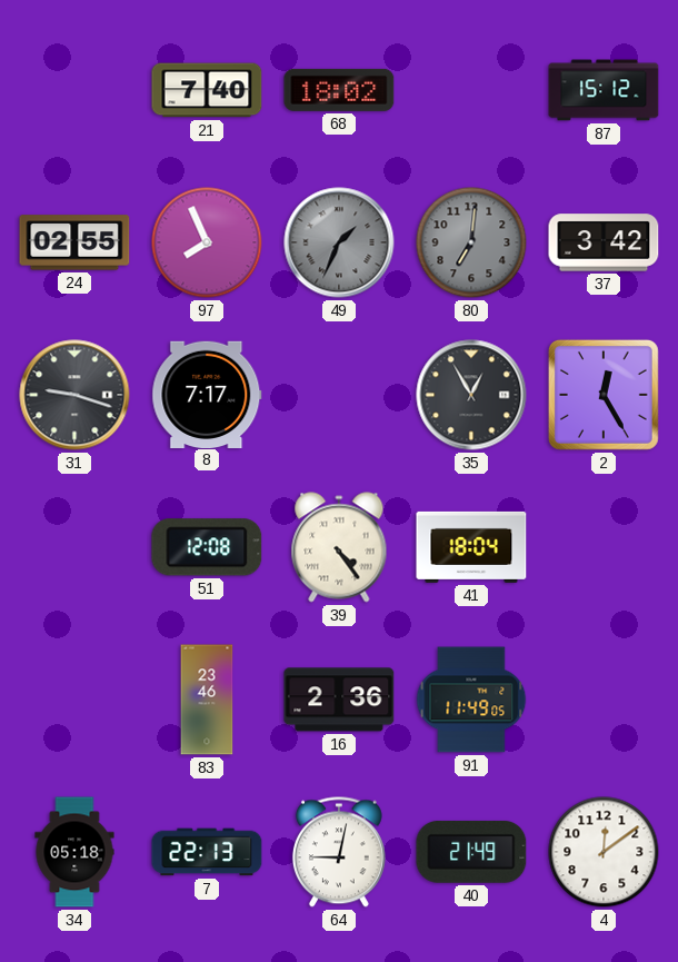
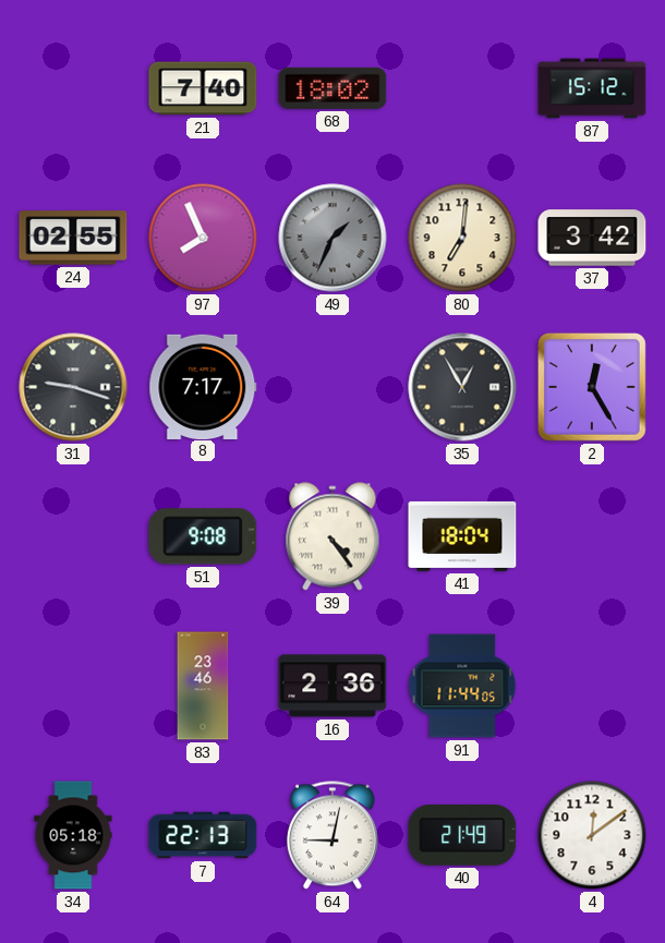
80 dial: grey -> cream (462, 238)
51: 12:08 -> 9:08 (203, 536)
91: 11:49 -> 11:44 (462, 686)
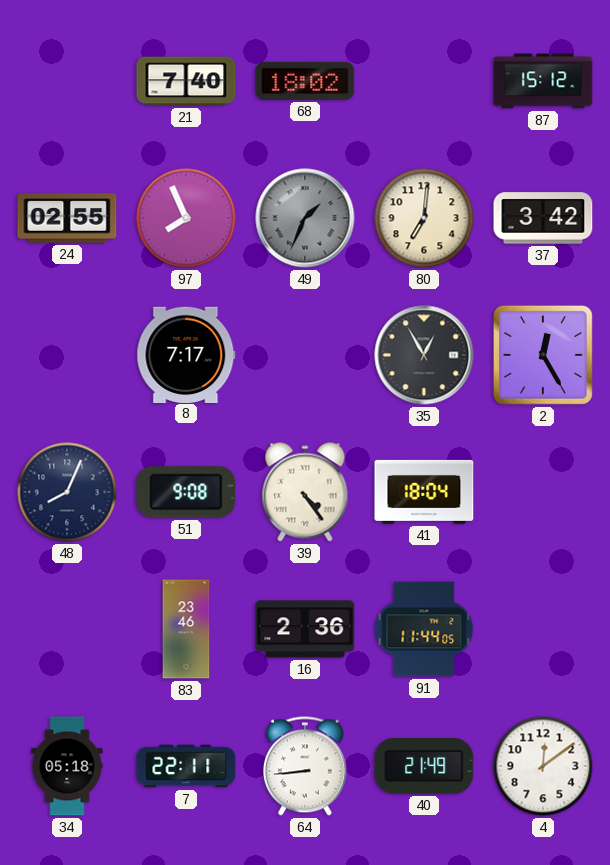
31: 9:18 -> none (73, 387)
48: none -> 8:04 (67, 492)
7: 22:13 -> 22:11 (186, 766)
64: 9:02 -> 8:44 (305, 766)
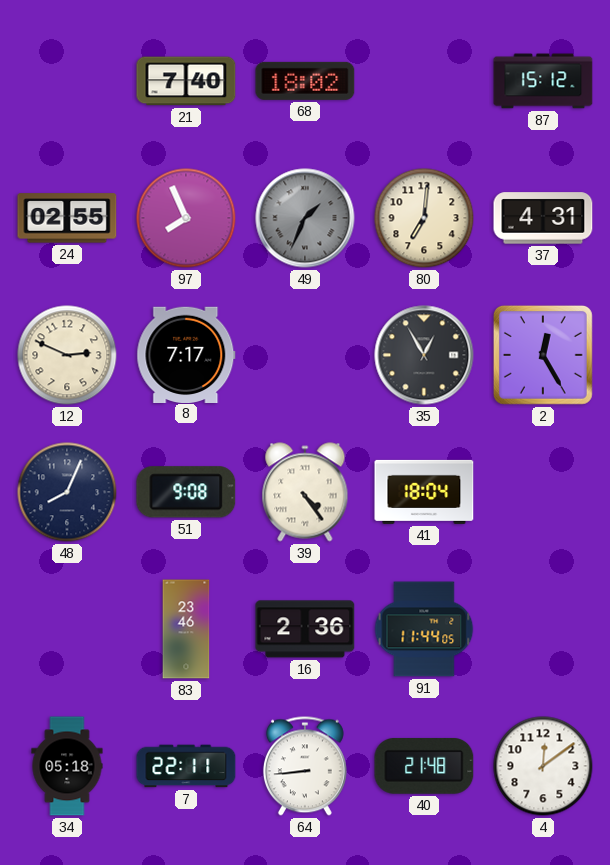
37: 3:42 -> 4:31 (543, 218)
12: none -> 2:49 (67, 355)
40: 21:49 -> 21:48 (424, 766)
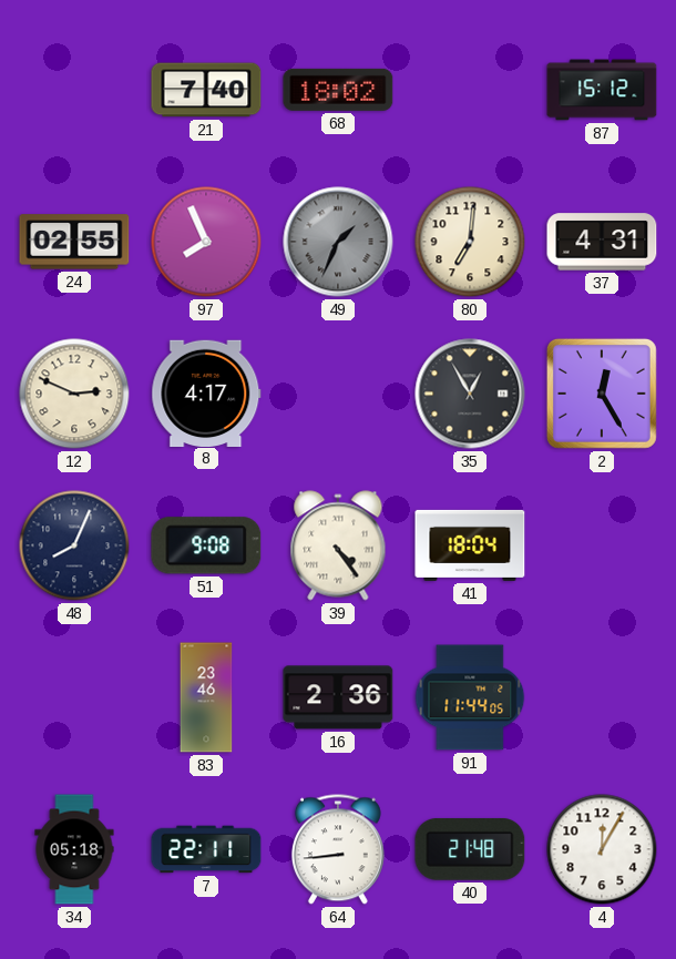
8: 7:17 -> 4:17 (206, 392)
4: 12:09 -> 12:05 (602, 849)
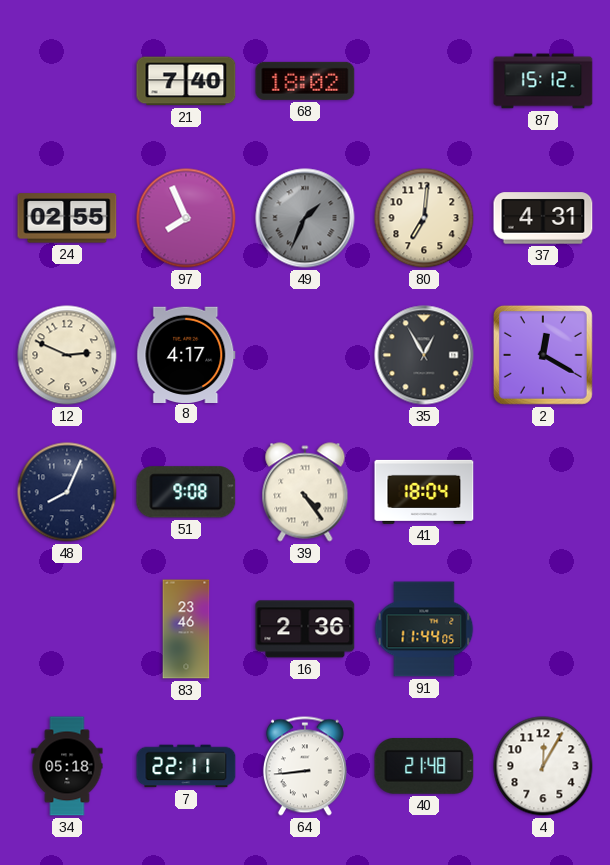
2: 12:25 -> 12:20 (543, 355)
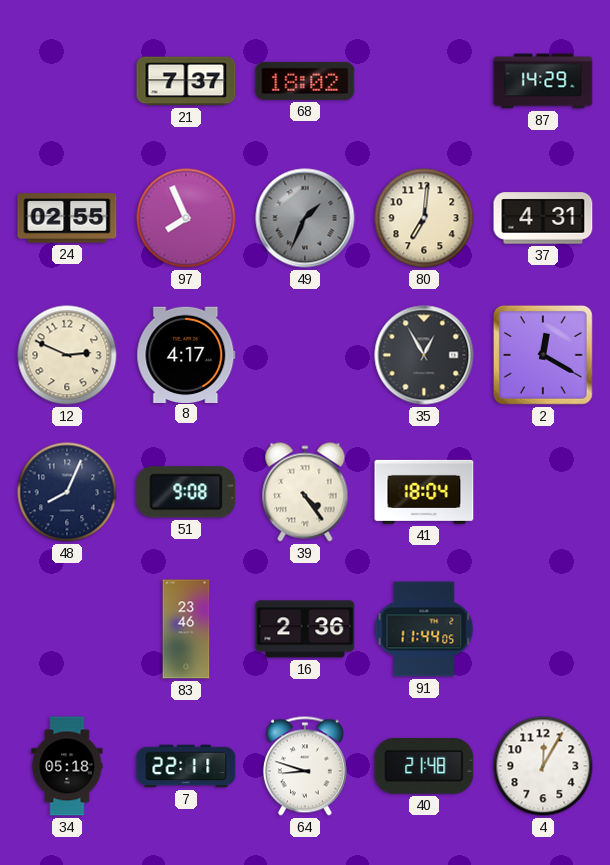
21: 7:40 -> 7:37 (186, 81)
87: 15:12 -> 14:29 (543, 81)
64: 8:44 -> 8:48 (305, 766)
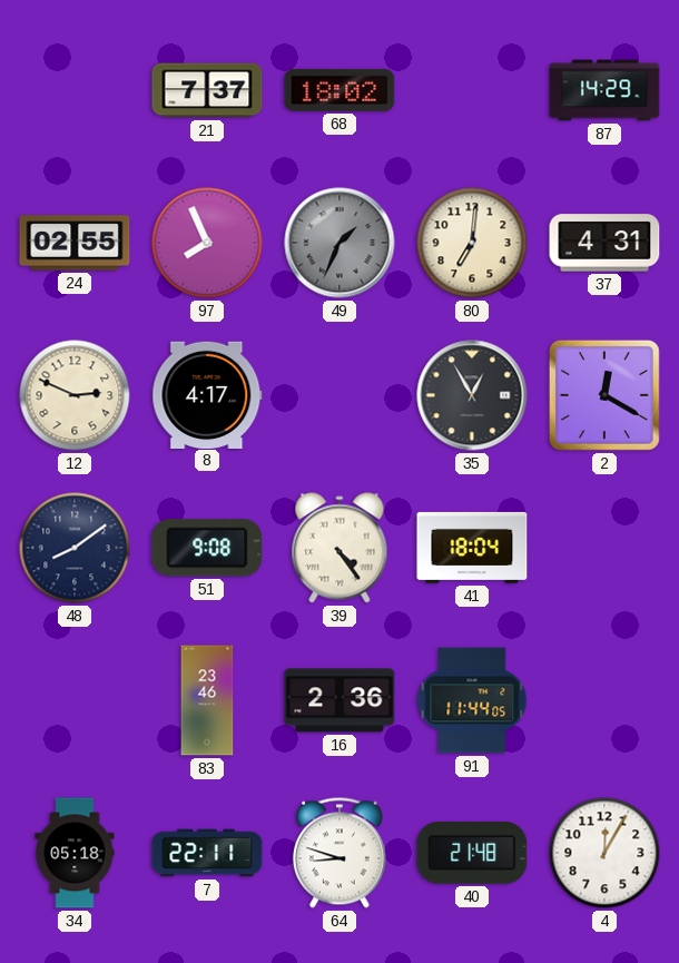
48: 8:04 -> 8:09 (75, 548)
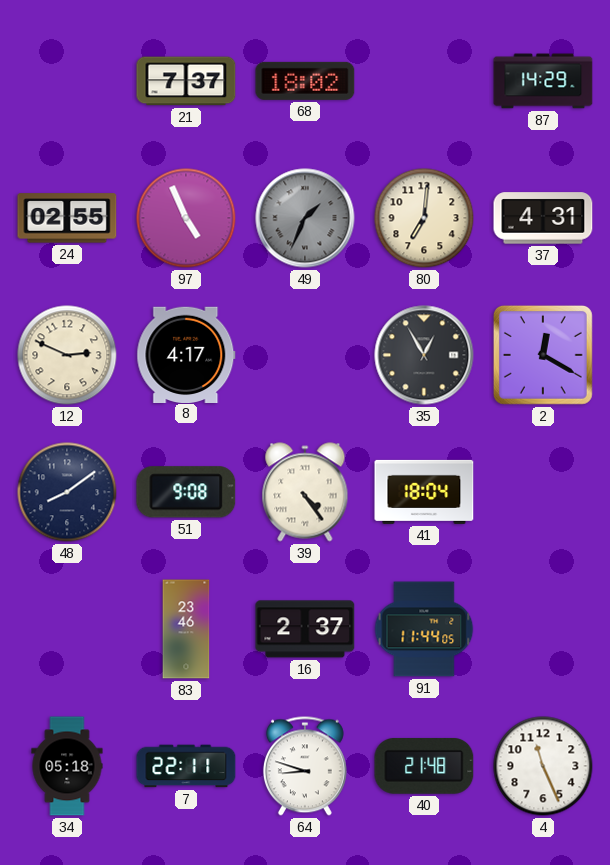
97: 7:56 -> 4:56 (186, 218)
16: 2:36 -> 2:37 (305, 629)
4: 12:05 -> 11:26 (543, 766)
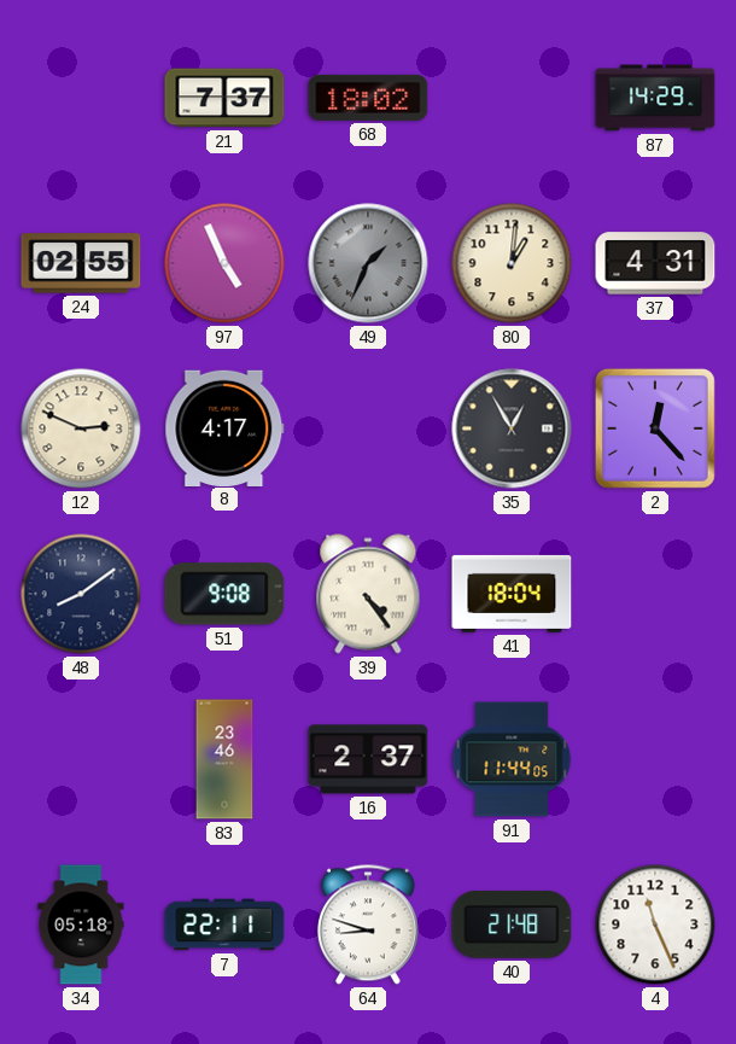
80: 7:01 -> 1:01 (512, 263)
2: 12:20 -> 12:23 (655, 428)
